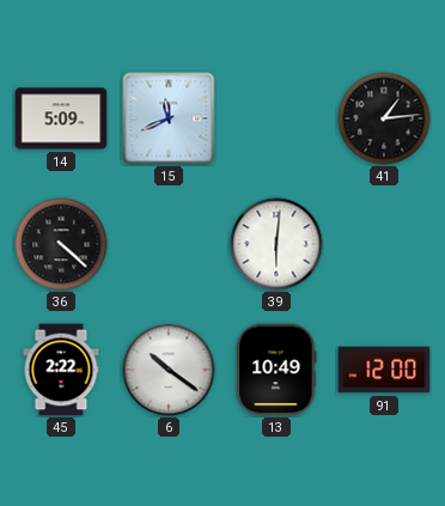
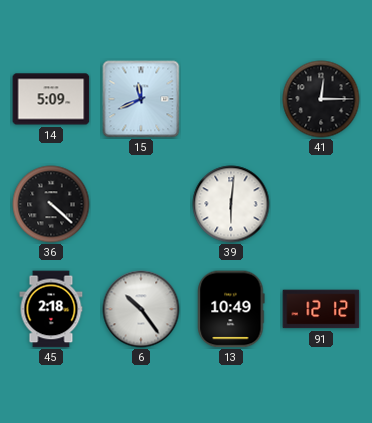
41: 1:14 -> 12:15 (321, 99)
45: 2:22 -> 2:18 (51, 309)
6: 10:21 -> 10:24 (141, 309)
91: 12:00 -> 12:12 (321, 309)
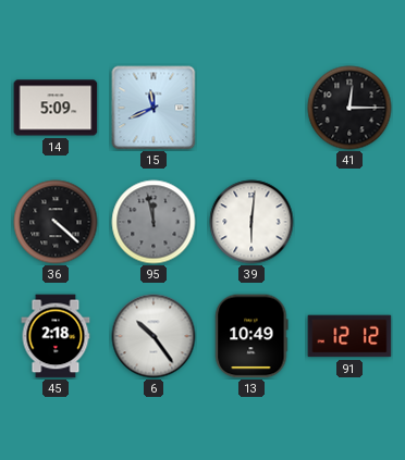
95: none -> 11:58 (154, 222)
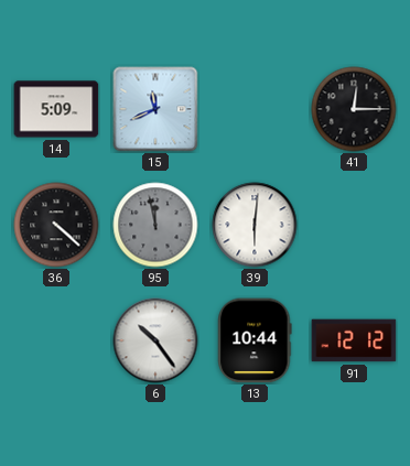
45: 2:18 -> none (56, 336)
13: 10:49 -> 10:44 (255, 340)
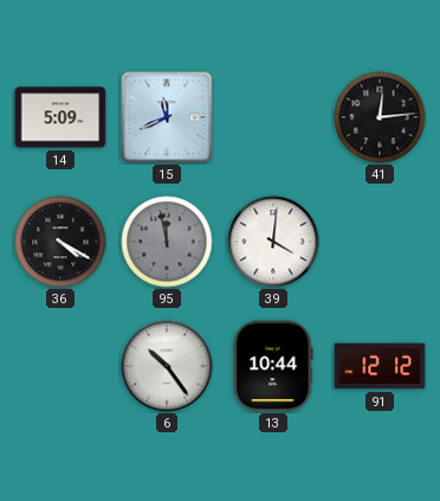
41: 12:15 -> 12:14 (380, 117)
36: 4:22 -> 4:20 (60, 242)
39: 6:01 -> 4:01 (273, 242)
